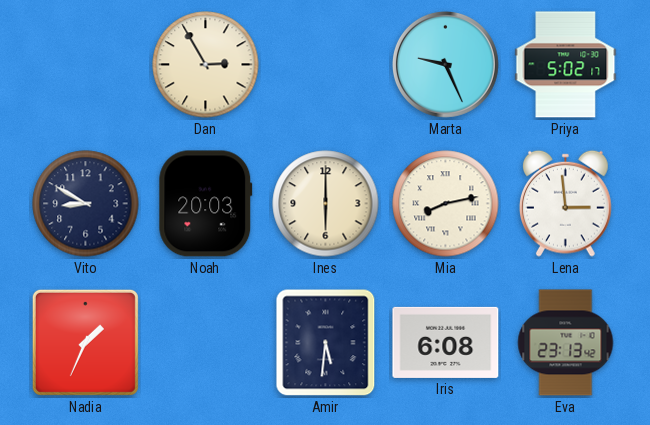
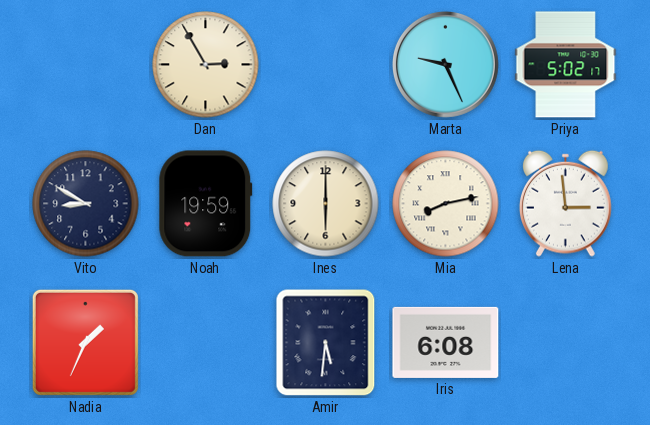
Noah: 20:03 -> 19:59 (206, 204)
Eva: 23:13 -> none (566, 343)
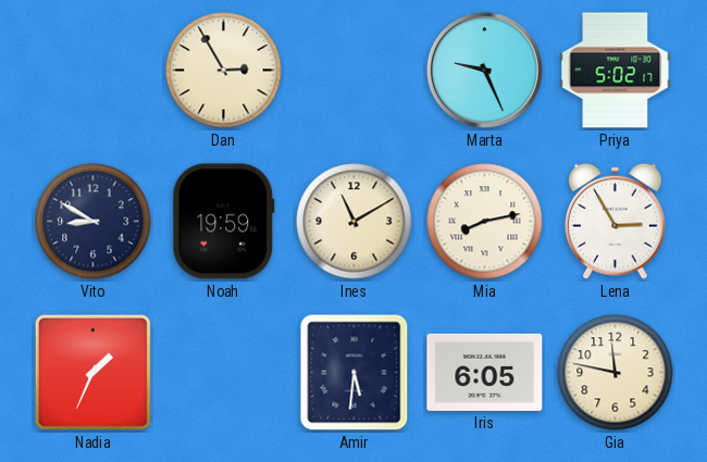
Ines: 6:00 -> 11:10 (355, 222)
Lena: 2:59 -> 2:55 (616, 221)
Iris: 6:08 -> 6:05 (485, 372)
Gia: none -> 11:47 (616, 373)
